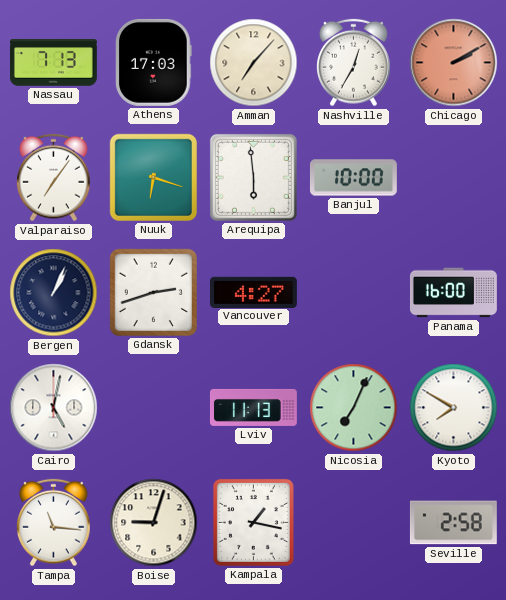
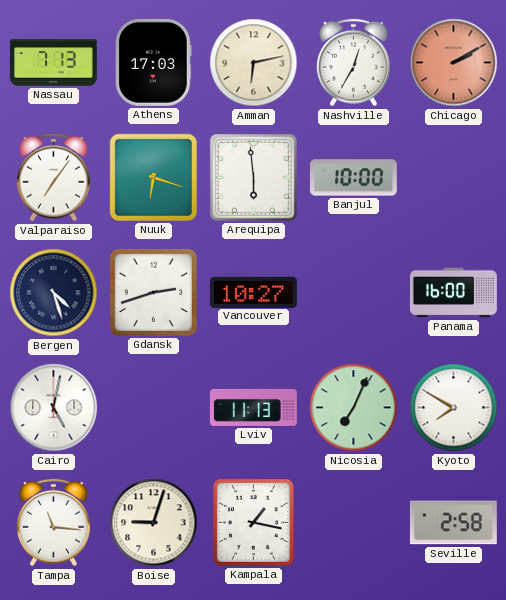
Amman: 7:07 -> 6:13 (254, 63)
Bergen: 1:04 -> 4:27 (54, 293)
Vancouver: 4:27 -> 10:27 (253, 292)
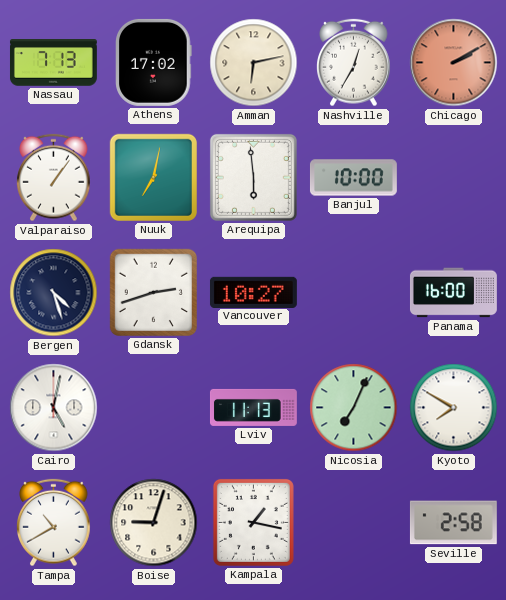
Athens: 17:03 -> 17:02 (154, 62)
Valparaiso: 7:06 -> 1:06 (54, 178)
Nuuk: 6:18 -> 7:02 (153, 177)
Tampa: 11:16 -> 10:40 (54, 523)
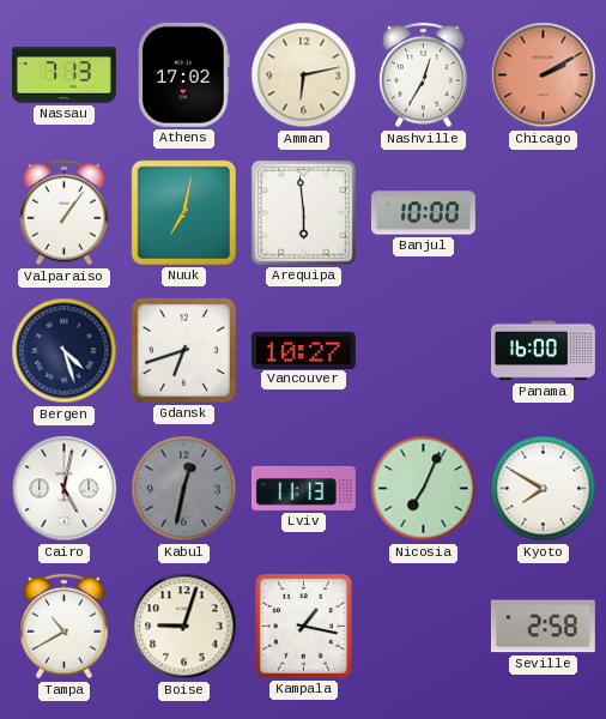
Gdansk: 2:42 -> 6:42 (183, 350)
Kabul: none -> 12:32 (184, 489)
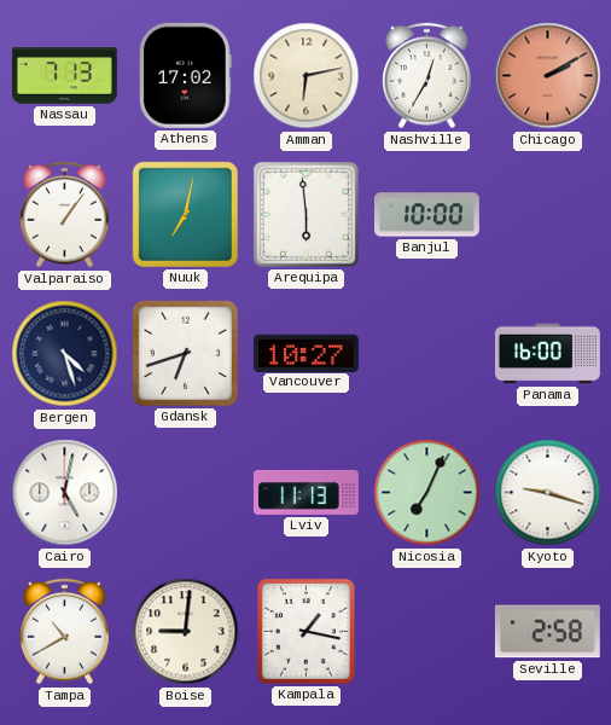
Kabul: 12:32 -> none (184, 489)
Kyoto: 7:50 -> 9:18 (548, 493)
Boise: 9:03 -> 9:01 (186, 632)
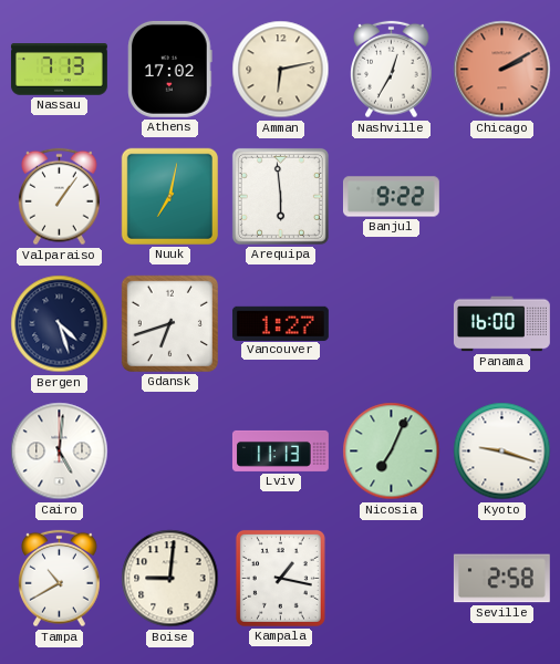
Banjul: 10:00 -> 9:22 (391, 197)
Vancouver: 10:27 -> 1:27 (280, 323)
Cairo: 5:02 -> 5:01 (60, 452)
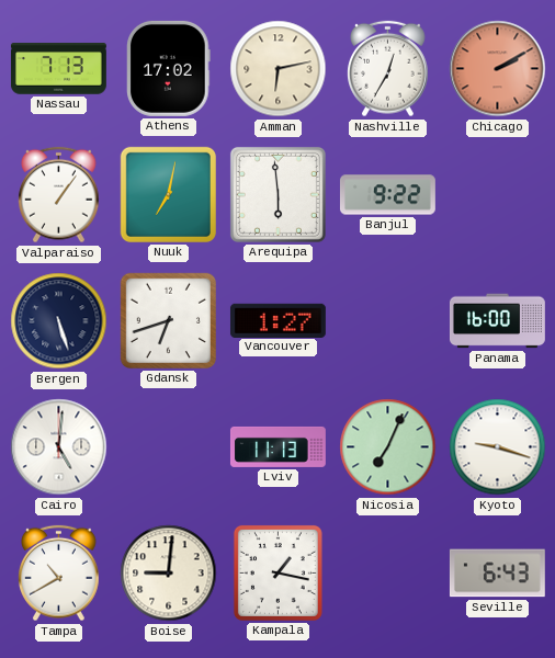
Bergen: 4:27 -> 5:27 (59, 321)
Seville: 2:58 -> 6:43 (497, 574)
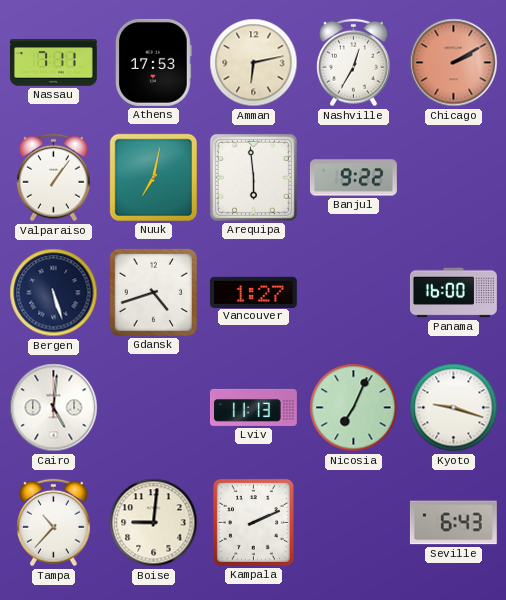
Nassau: 7:13 -> 7:11 (53, 63)
Athens: 17:02 -> 17:53 (154, 62)
Gdansk: 6:42 -> 4:42 (153, 292)
Tampa: 10:40 -> 10:37 (54, 523)
Kampala: 1:17 -> 2:11 (253, 522)
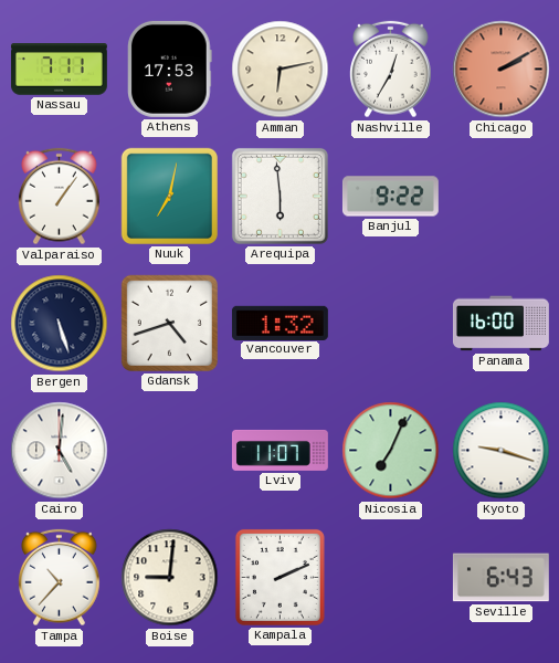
Vancouver: 1:27 -> 1:32 (279, 323)
Lviv: 11:13 -> 11:07 (279, 450)
